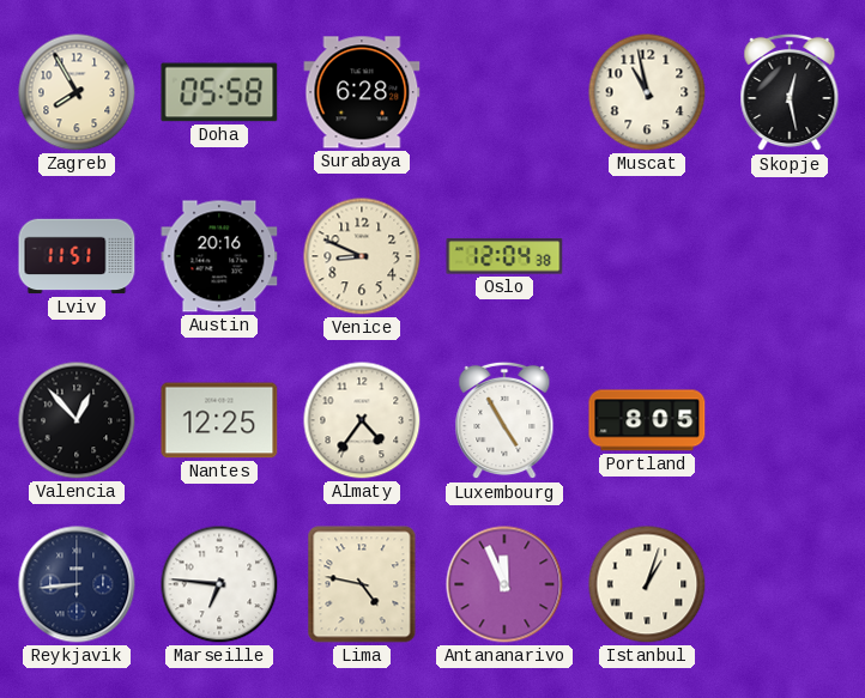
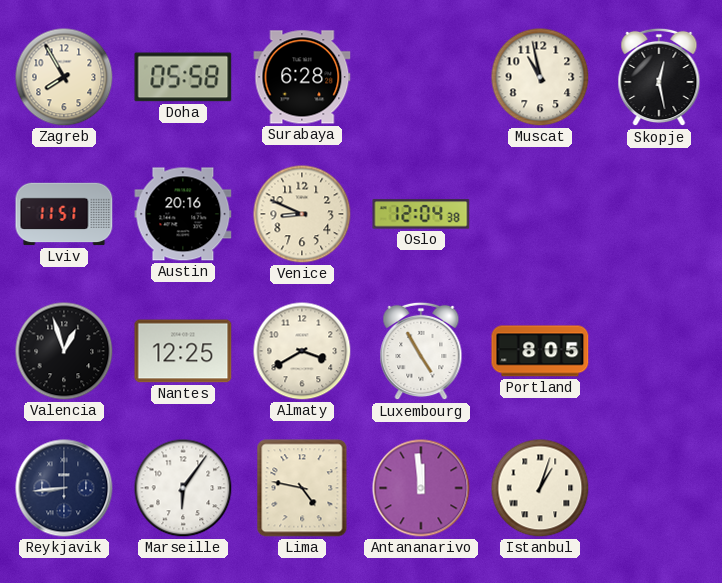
Valencia: 12:53 -> 12:57 (64, 351)
Almaty: 4:36 -> 3:40 (302, 351)
Marseille: 6:46 -> 6:06 (183, 488)
Antananarivo: 11:56 -> 11:59 (421, 488)
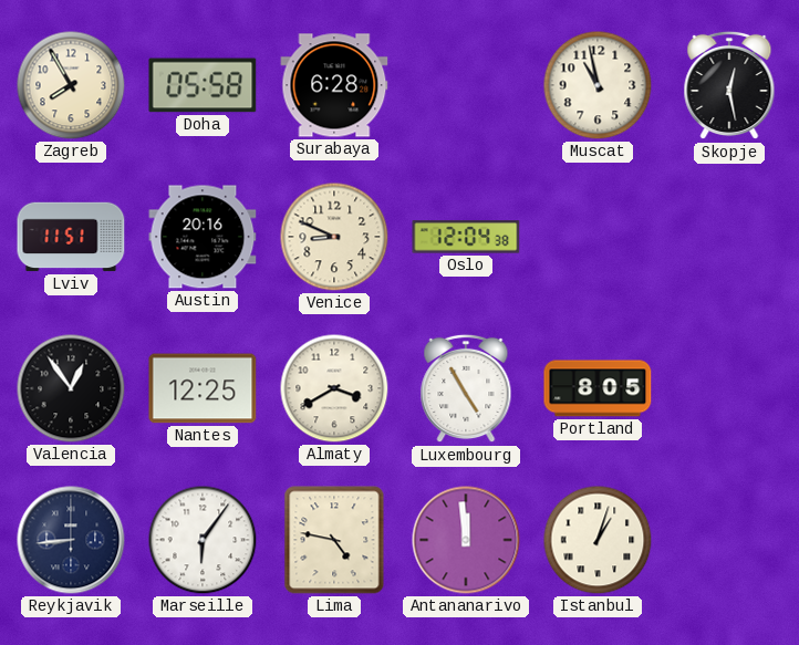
Valencia: 12:57 -> 12:54 (71, 388)
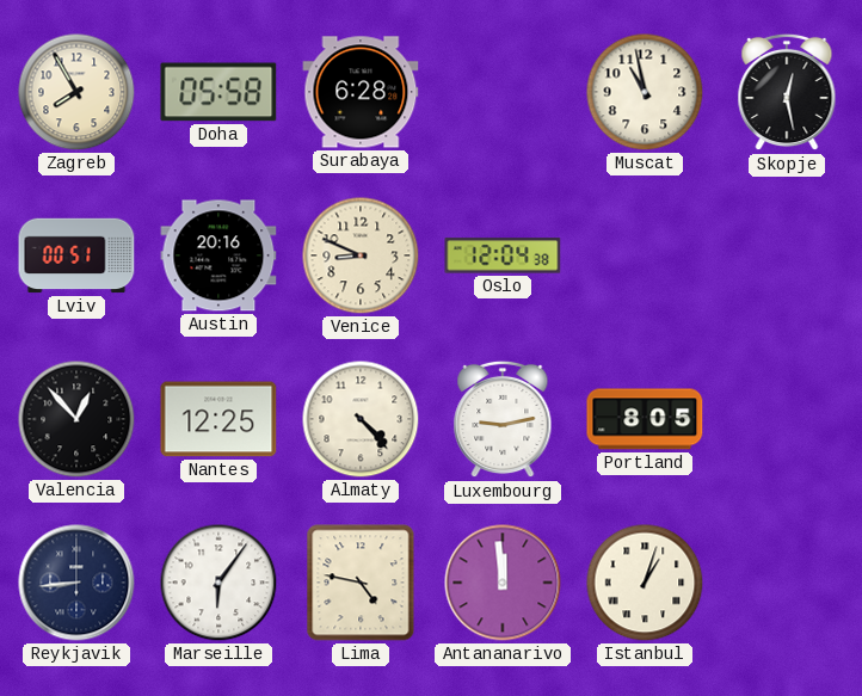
Lviv: 11:51 -> 00:51 (76, 255)
Valencia: 12:54 -> 12:53 (76, 419)
Almaty: 3:40 -> 4:23 (361, 419)
Luxembourg: 4:55 -> 9:13 (503, 419)
